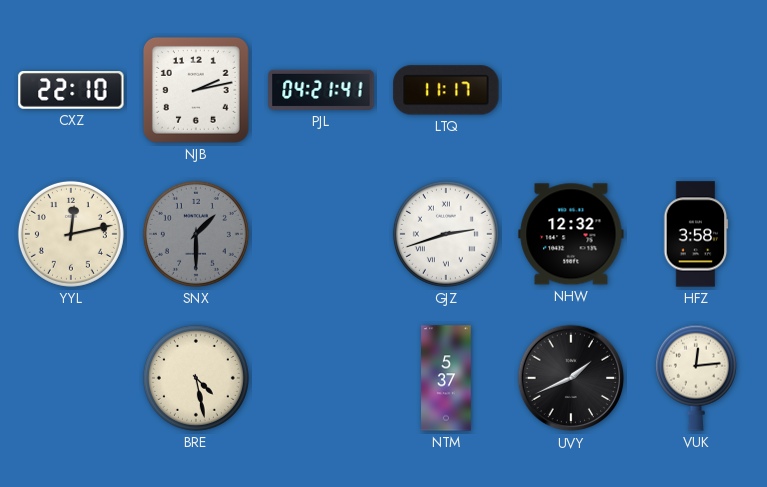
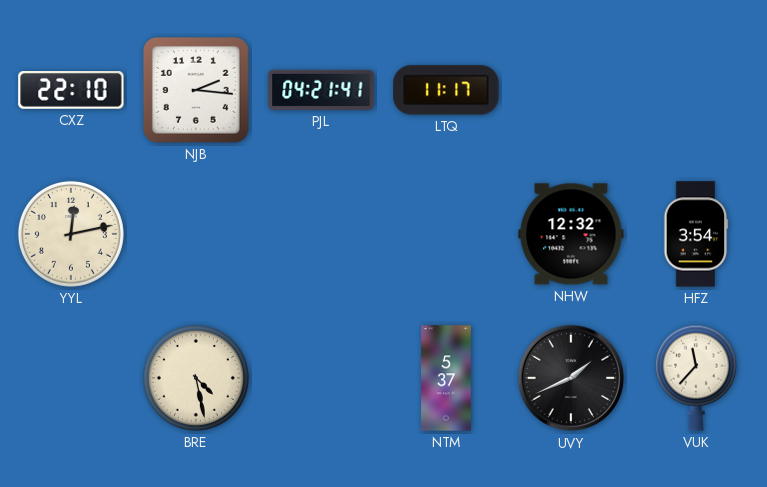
NJB: 2:13 -> 2:16 (196, 90)
SNX: 1:30 -> none (196, 234)
GJZ: 2:42 -> none (446, 234)
HFZ: 3:58 -> 3:54 (696, 234)
VUK: 12:14 -> 11:37 (696, 378)
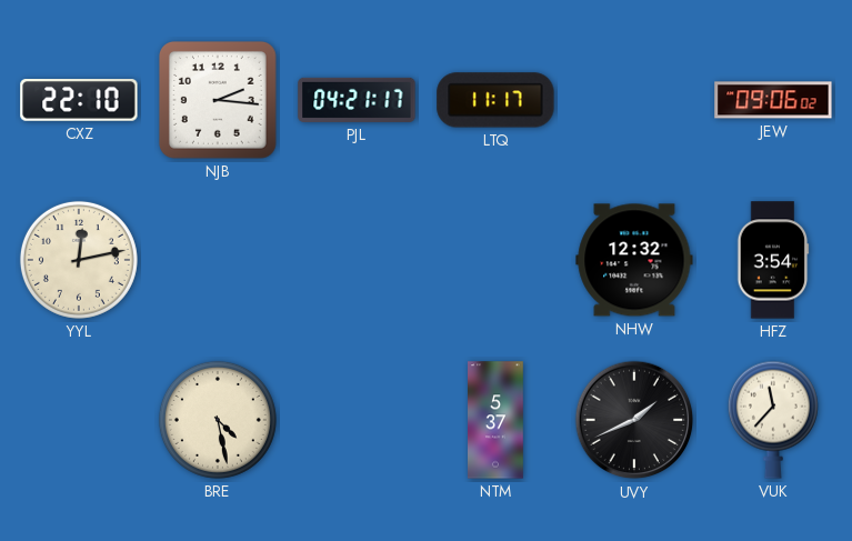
PJL: 04:21:41 -> 04:21:17 (357, 100)
JEW: none -> 09:06 (773, 100)
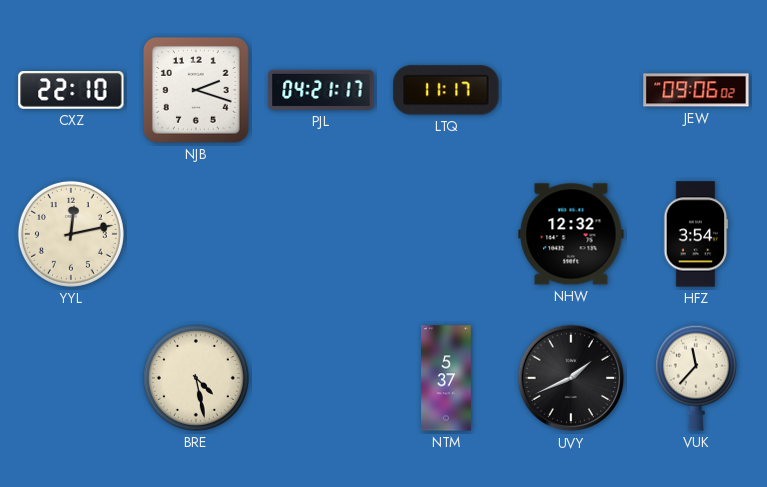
NJB: 2:16 -> 2:18 (196, 90)
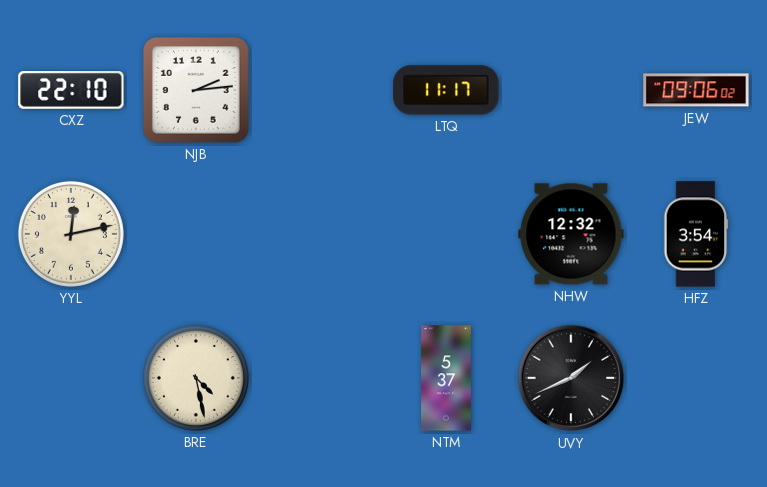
NJB: 2:18 -> 2:14 (196, 90)
PJL: 04:21 -> none (321, 90)
VUK: 11:37 -> none (696, 378)
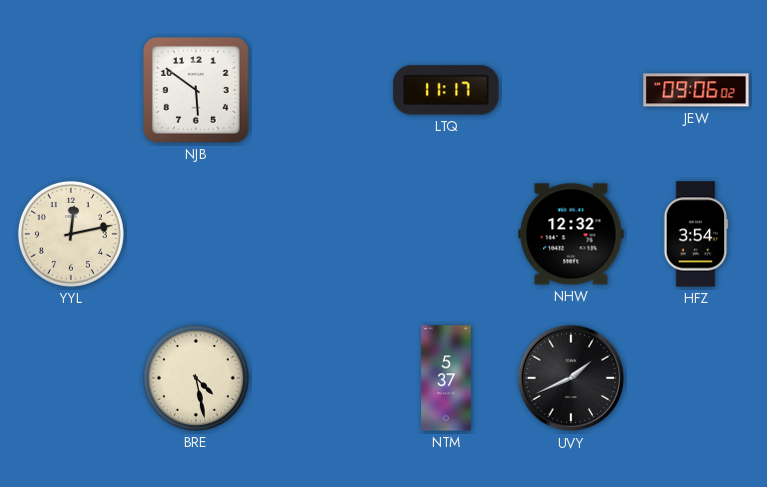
CXZ: 22:10 -> none (71, 90)
NJB: 2:14 -> 5:51 (196, 90)
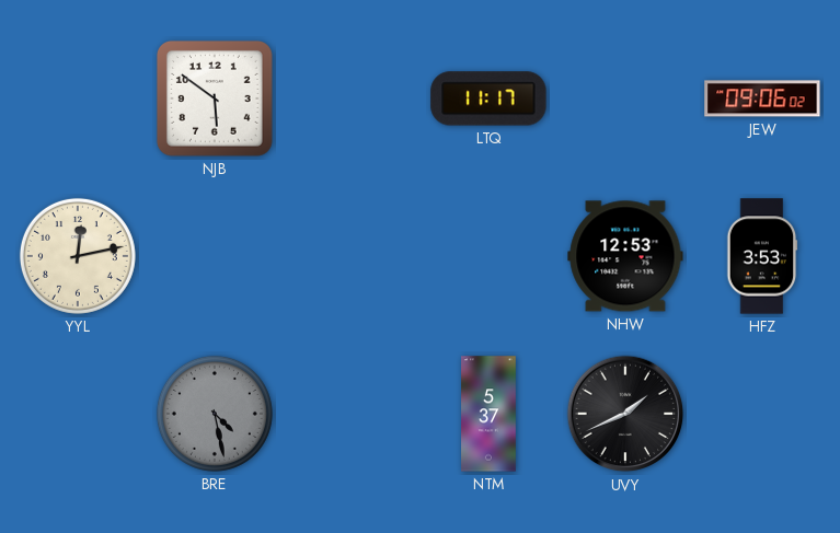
NHW: 12:32 -> 12:53 (625, 256)
HFZ: 3:54 -> 3:53 (762, 256)
BRE dial: cream -> grey (215, 414)
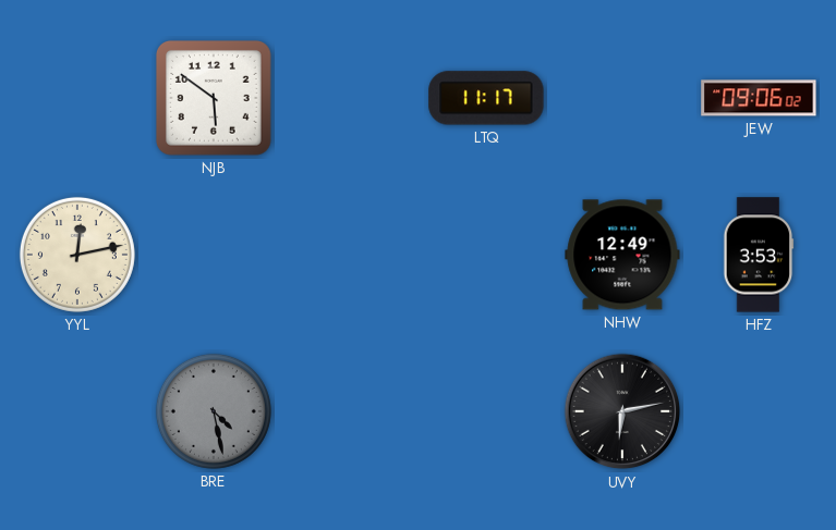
NHW: 12:53 -> 12:49 (622, 255)
NTM: 5:37 -> none (488, 414)
UVY: 1:41 -> 6:13 (622, 411)
